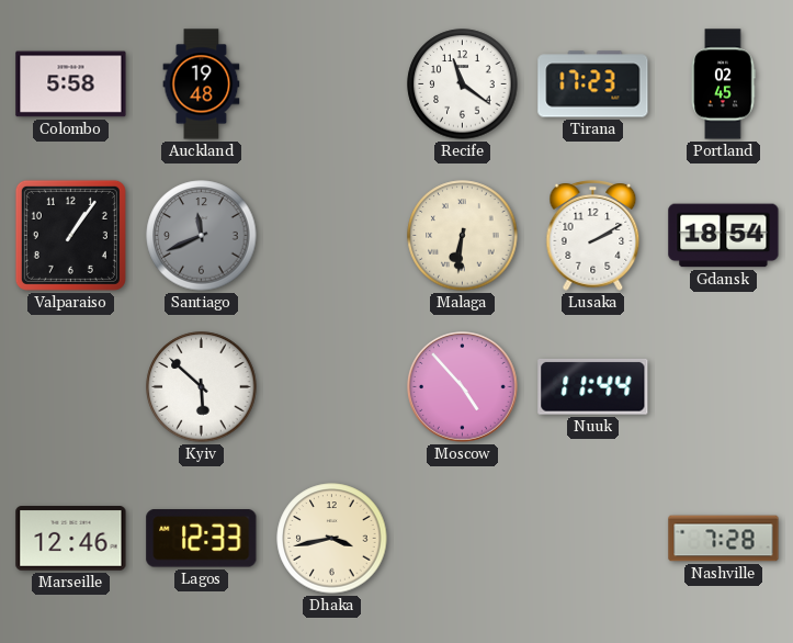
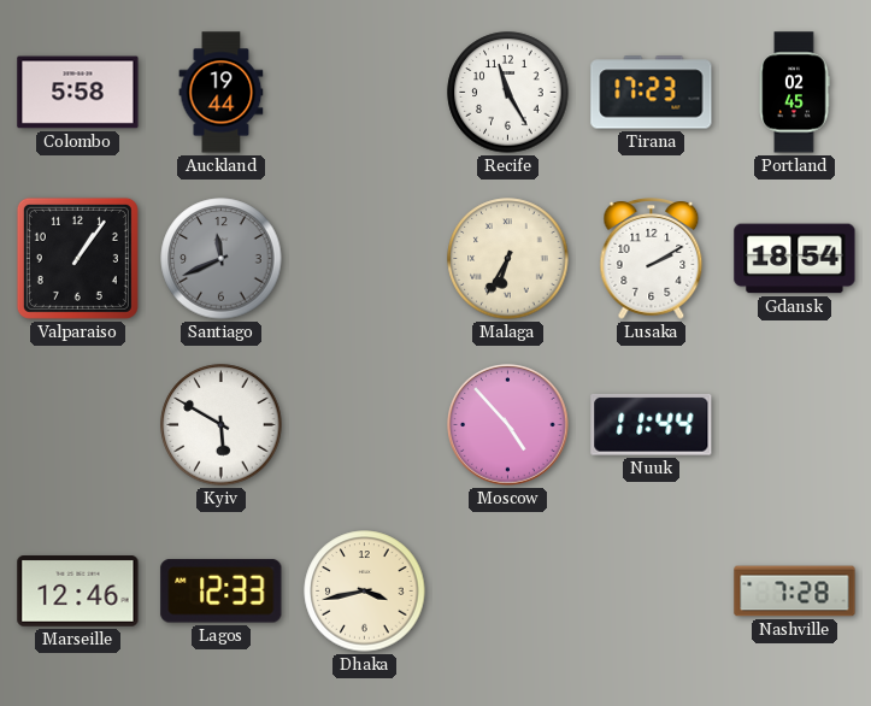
Auckland: 19:48 -> 19:44 (222, 93)
Recife: 11:21 -> 11:25 (508, 93)
Malaga: 6:31 -> 6:35 (508, 259)
Kyiv: 5:52 -> 5:50 (222, 425)
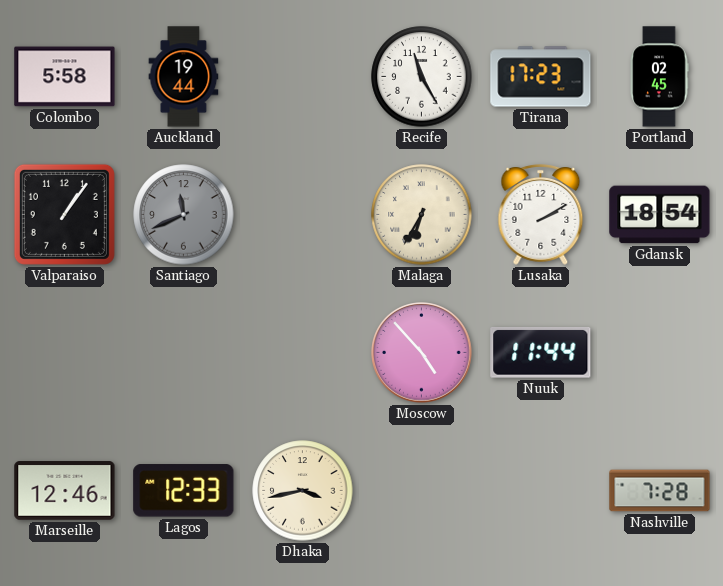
Kyiv: 5:50 -> none (222, 425)
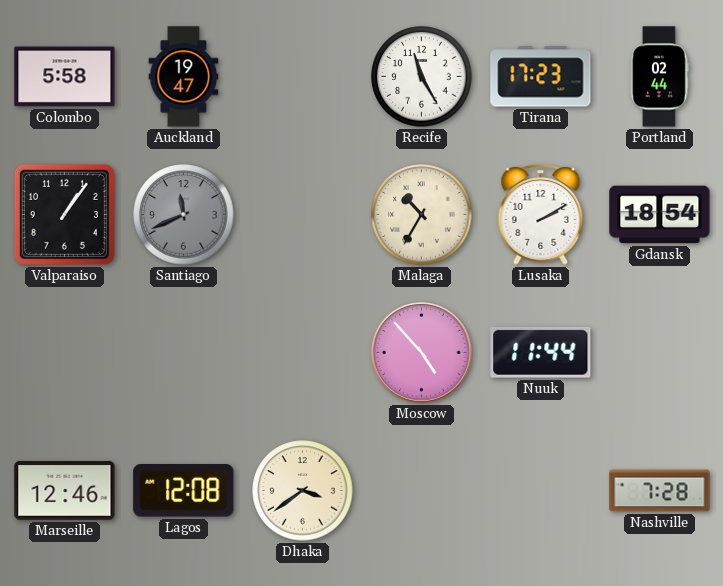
Auckland: 19:44 -> 19:47 (184, 77)
Portland: 02:45 -> 02:44 (659, 77)
Malaga: 6:35 -> 10:35 (422, 215)
Lagos: 12:33 -> 12:08 (184, 491)
Dhaka: 3:43 -> 3:39 (303, 491)
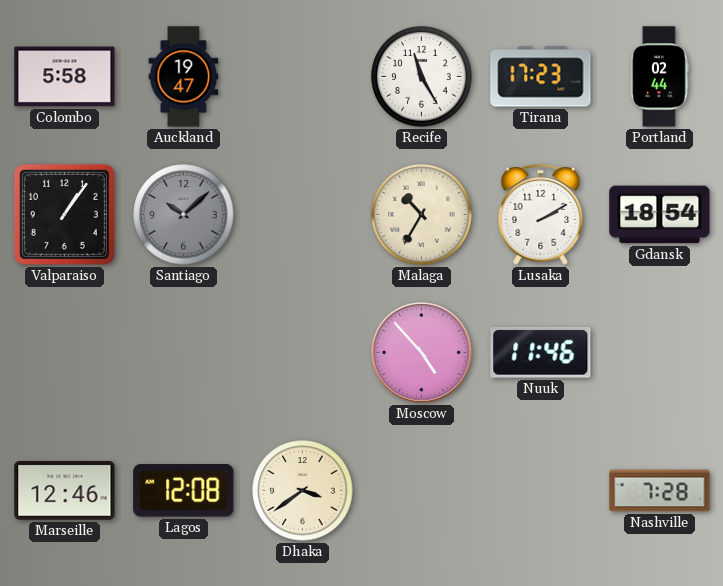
Santiago: 11:41 -> 10:08 (184, 215)
Nuuk: 11:44 -> 11:46 (541, 352)
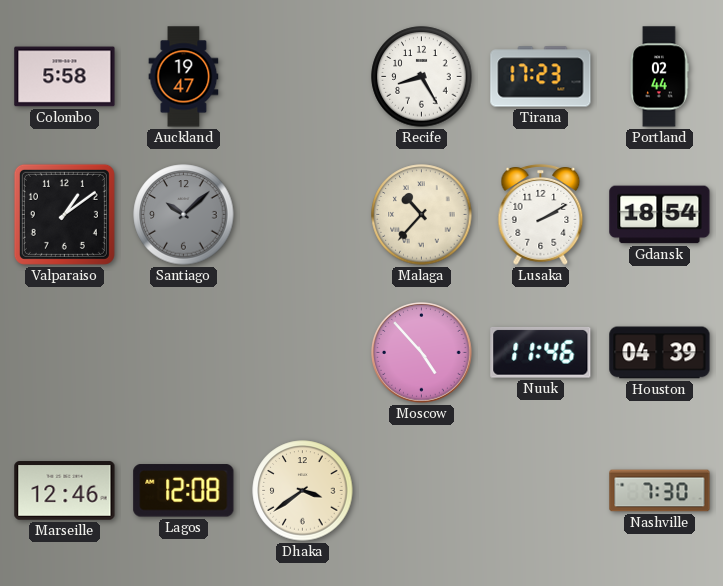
Recife: 11:25 -> 8:25 (422, 77)
Valparaiso: 1:06 -> 1:09 (64, 214)
Malaga: 10:35 -> 10:37 (422, 215)
Houston: none -> 04:39 (660, 353)
Nashville: 7:28 -> 7:30 (660, 491)
